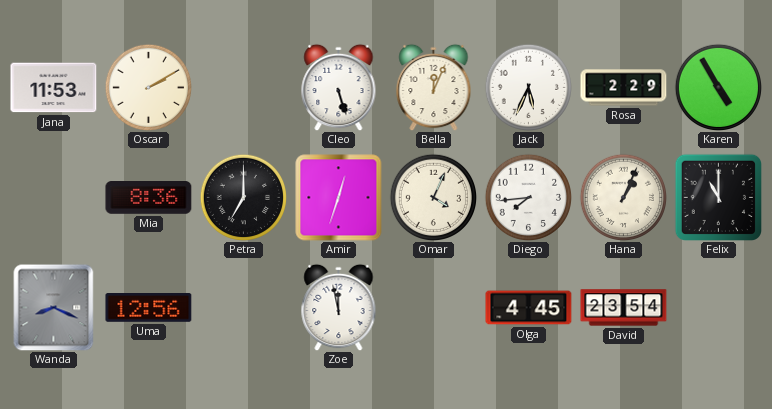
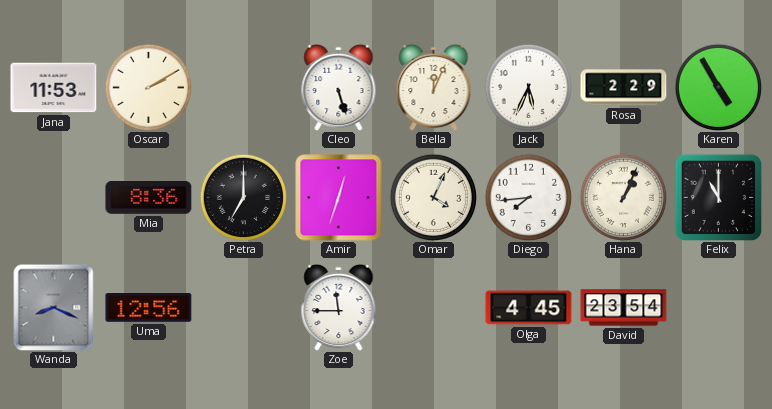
Zoe: 11:58 -> 11:45 (339, 307)
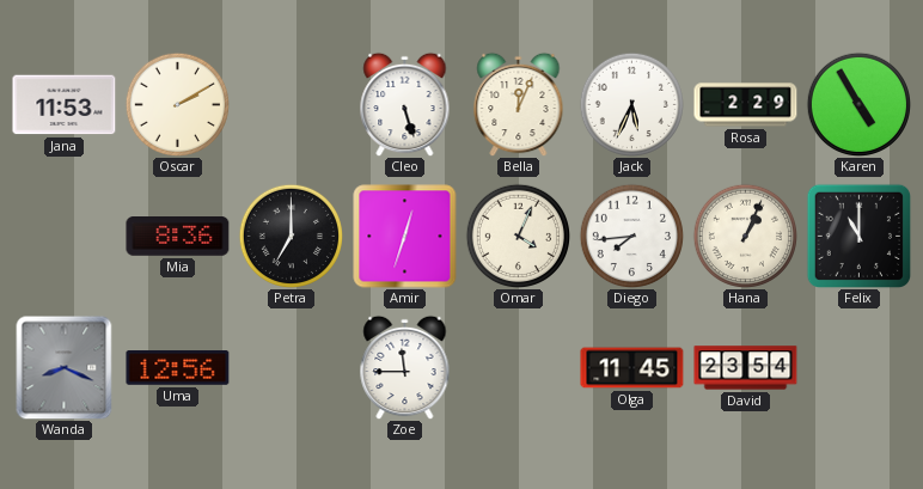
Olga: 4:45 -> 11:45 (632, 368)
